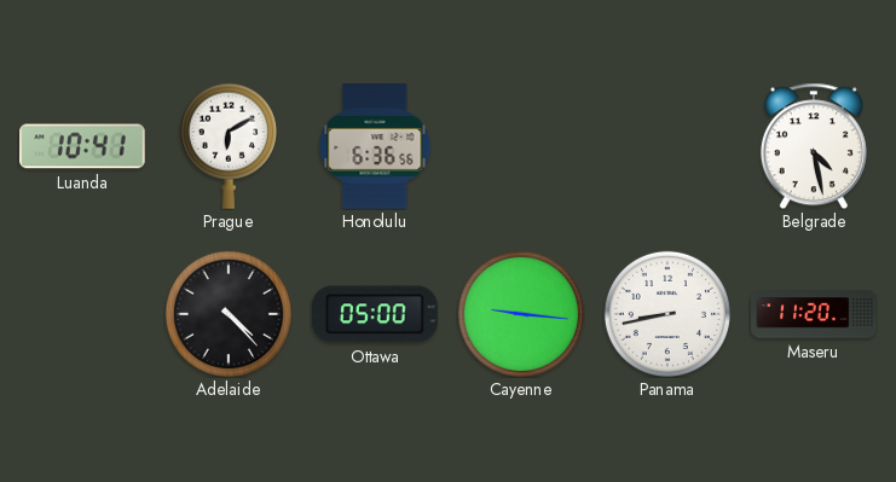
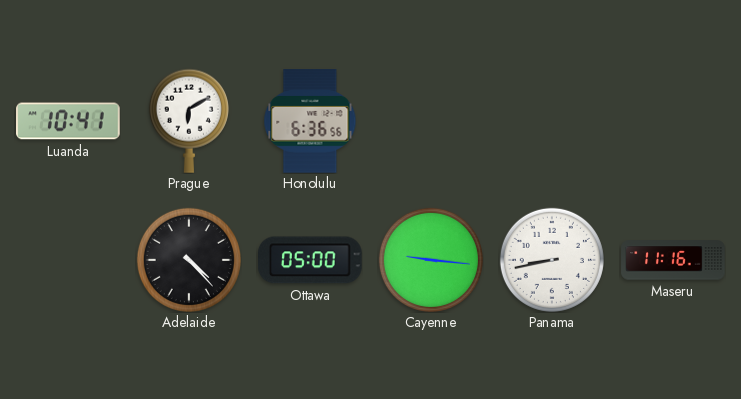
Belgrade: 4:28 -> none (814, 146)
Maseru: 11:20 -> 11:16 (673, 260)
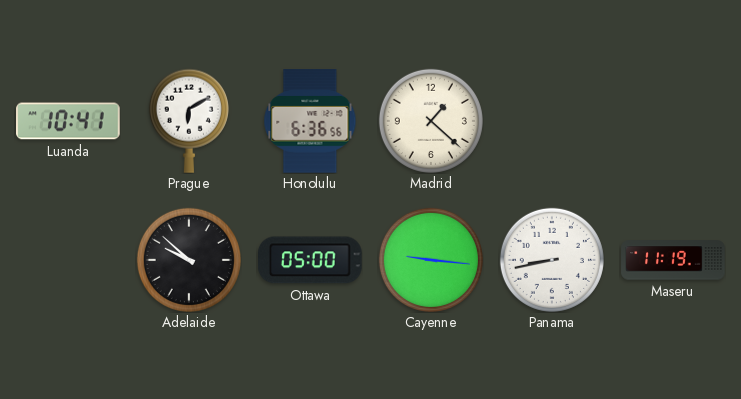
Madrid: none -> 1:22 (431, 121)
Adelaide: 4:23 -> 9:52 (189, 260)
Maseru: 11:16 -> 11:19 (673, 260)
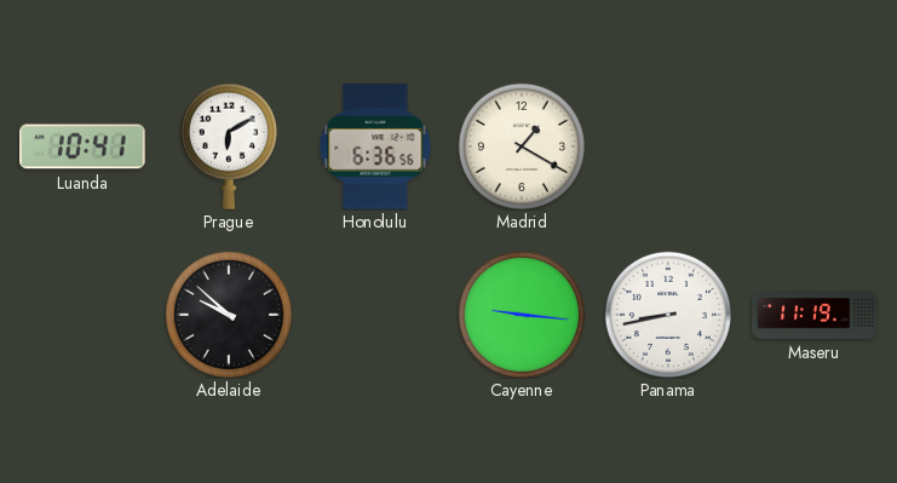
Madrid: 1:22 -> 1:20 (522, 146)
Ottawa: 05:00 -> none (310, 260)
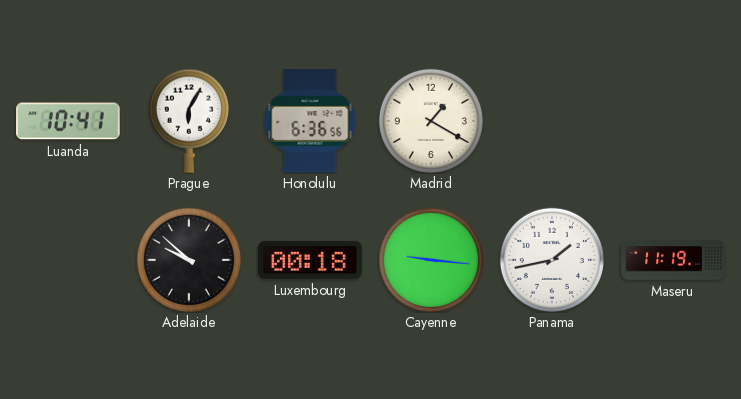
Prague: 6:10 -> 6:05 (189, 121)
Luxembourg: none -> 00:18 (310, 260)
Panama: 8:43 -> 1:43 (552, 260)
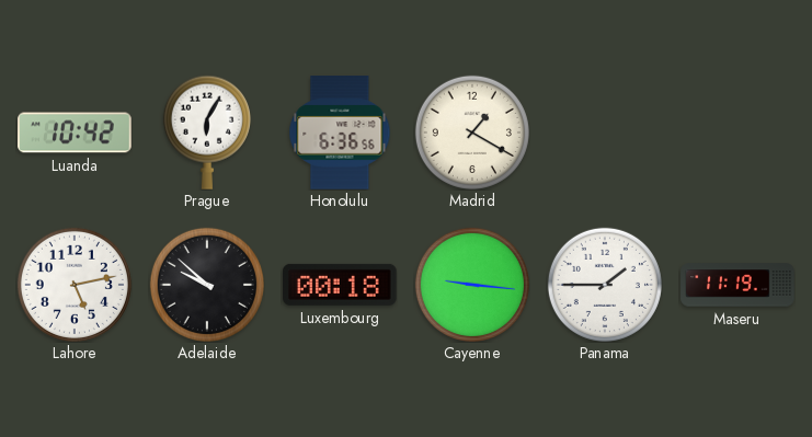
Luanda: 10:41 -> 10:42 (75, 133)
Lahore: none -> 5:13 (75, 285)
Panama: 1:43 -> 1:45 (605, 285)
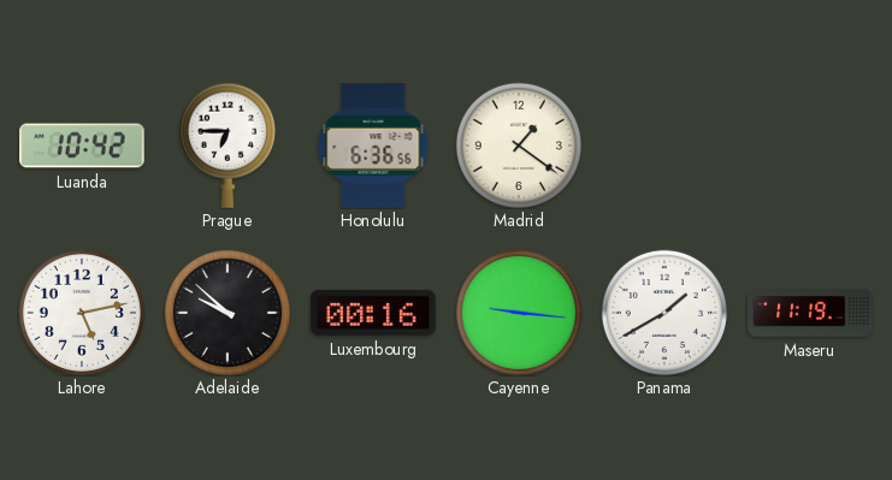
Prague: 6:05 -> 6:45 (228, 146)
Madrid: 1:20 -> 1:21 (519, 146)
Luxembourg: 00:18 -> 00:16 (373, 313)
Panama: 1:45 -> 1:40 (664, 313)
